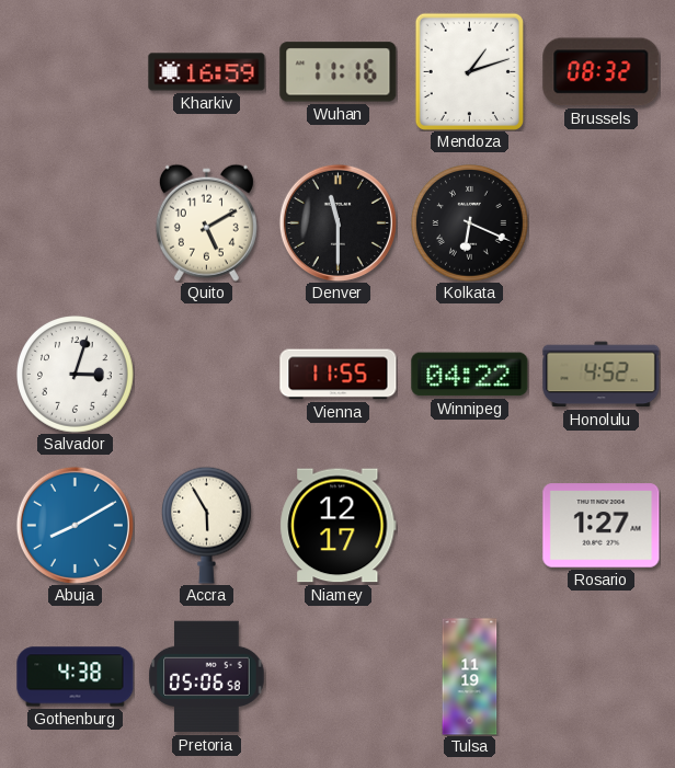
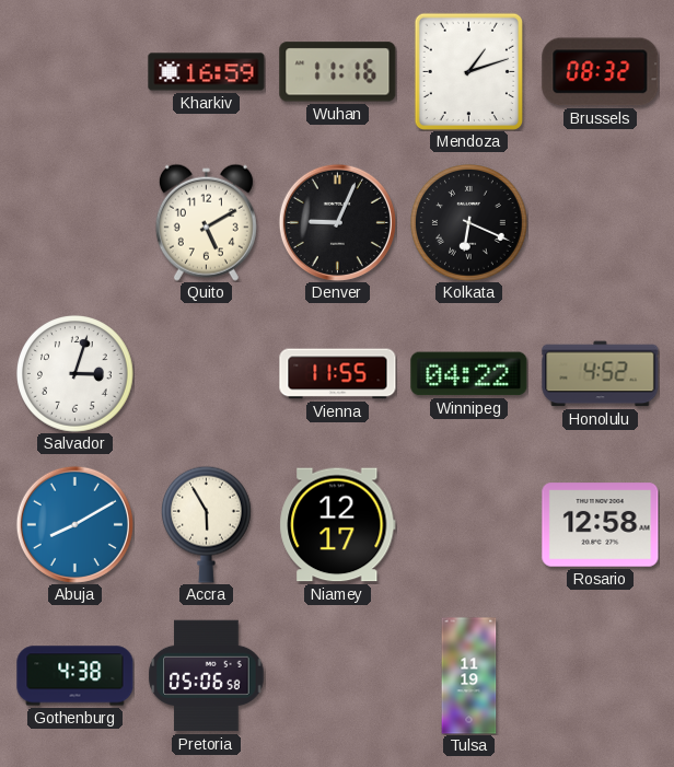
Denver: 11:30 -> 9:04 (337, 222)
Rosario: 1:27 -> 12:58 (601, 525)
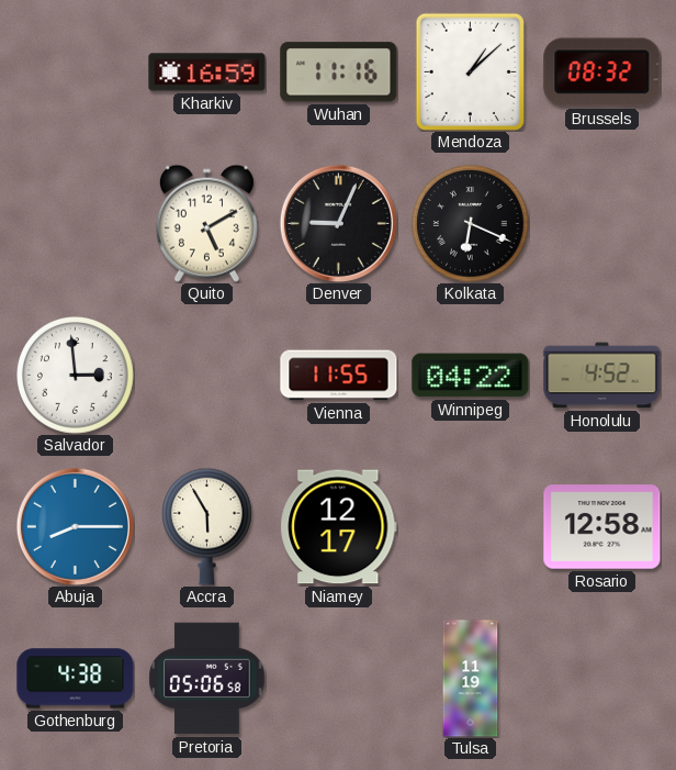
Mendoza: 1:12 -> 1:08 (470, 71)
Salvador: 3:03 -> 2:59 (76, 376)
Abuja: 8:10 -> 8:15 (75, 526)
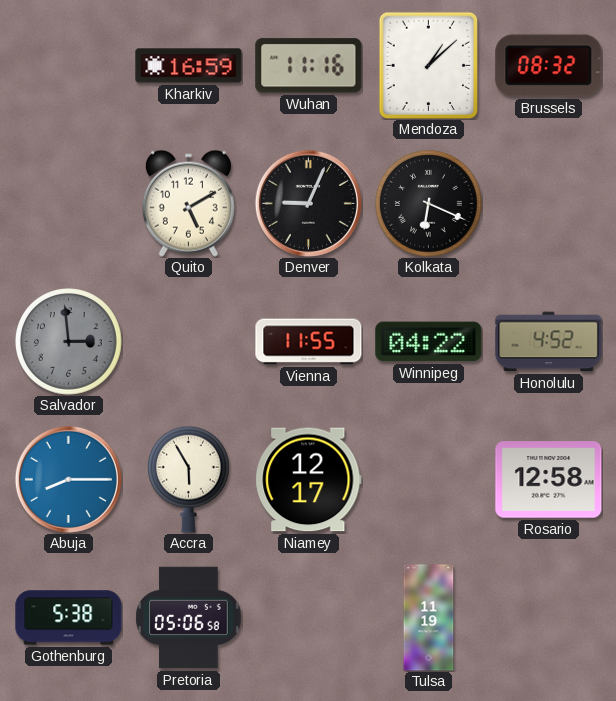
Salvador dial: white -> grey (69, 342)
Gothenburg: 4:38 -> 5:38 (69, 618)
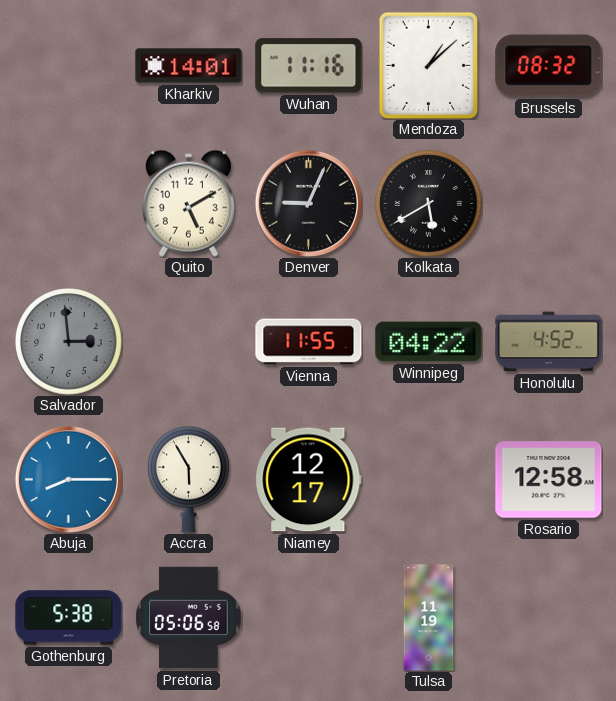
Kharkiv: 16:59 -> 14:01 (189, 66)
Kolkata: 6:19 -> 5:40 (429, 204)
